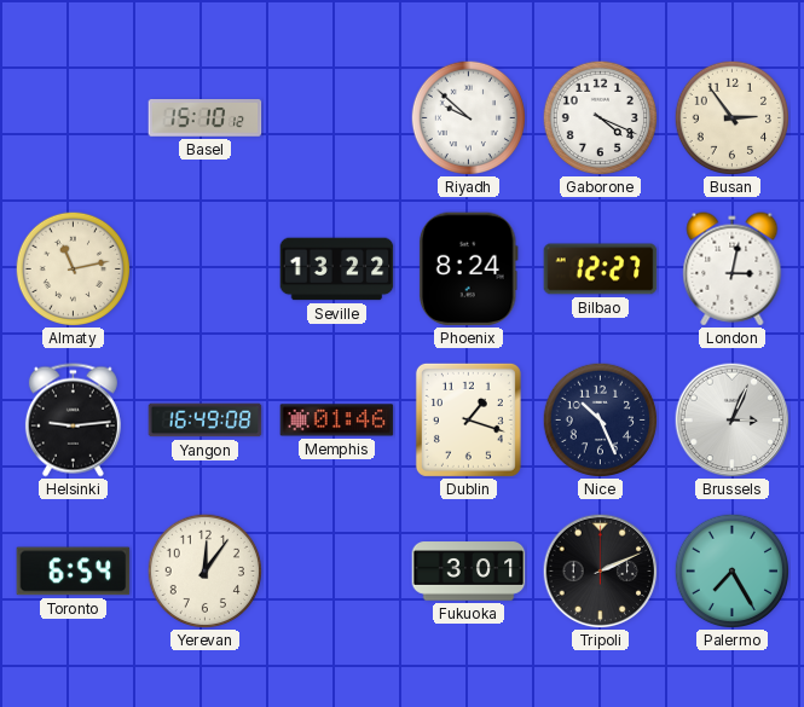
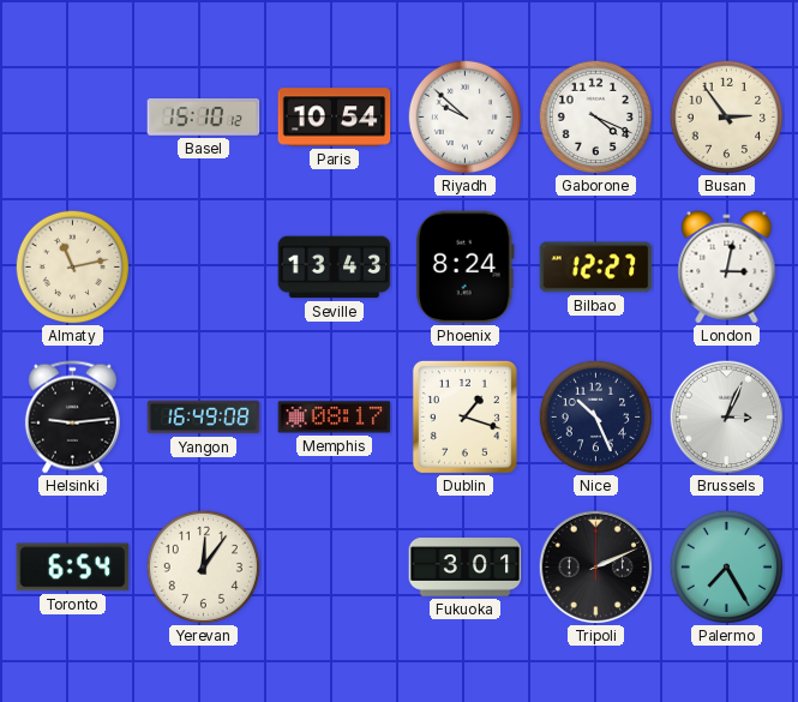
Paris: none -> 10:54 (335, 118)
Seville: 13:22 -> 13:43 (335, 268)
Memphis: 01:46 -> 08:17 (335, 418)
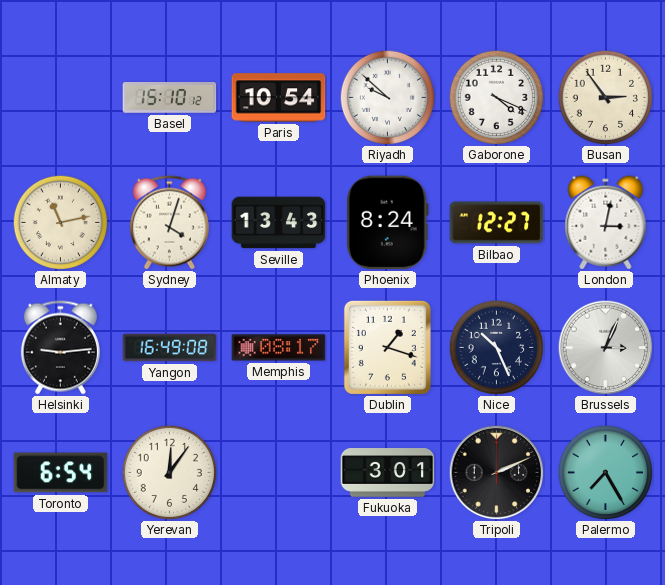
Sydney: none -> 4:03 (169, 223)
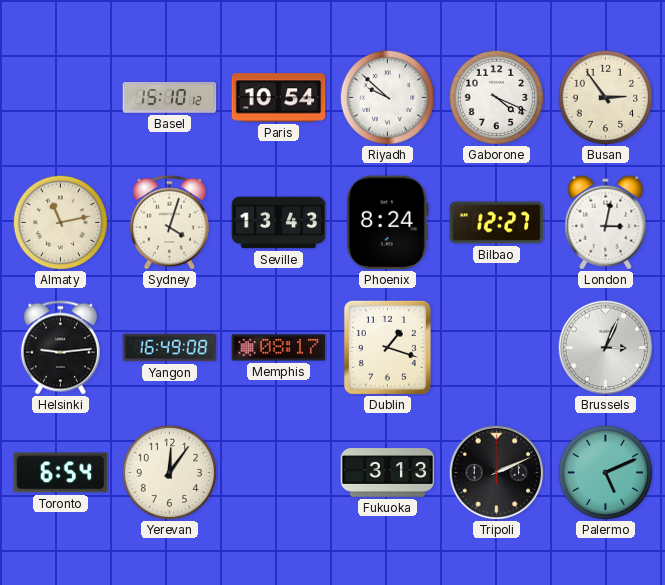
Nice: 10:26 -> none (496, 347)
Fukuoka: 3:01 -> 3:13 (388, 473)
Palermo: 7:25 -> 5:11 (605, 472)
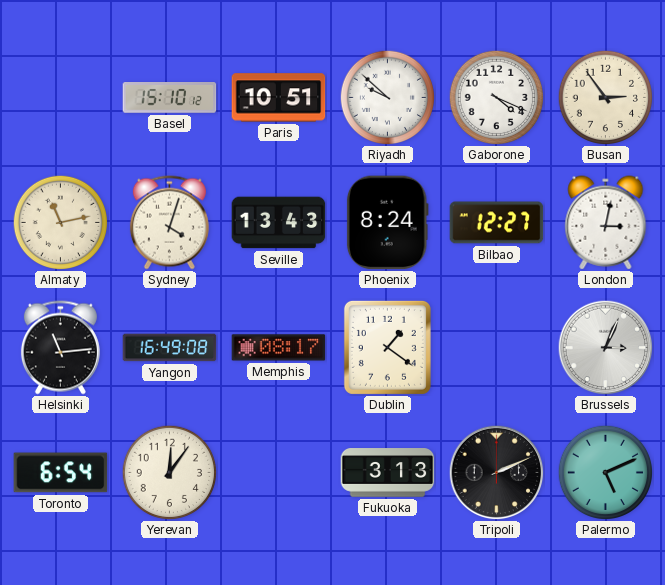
Paris: 10:54 -> 10:51 (279, 98)
Helsinki: 9:14 -> 11:14 (60, 348)
Dublin: 1:18 -> 1:21 (387, 347)
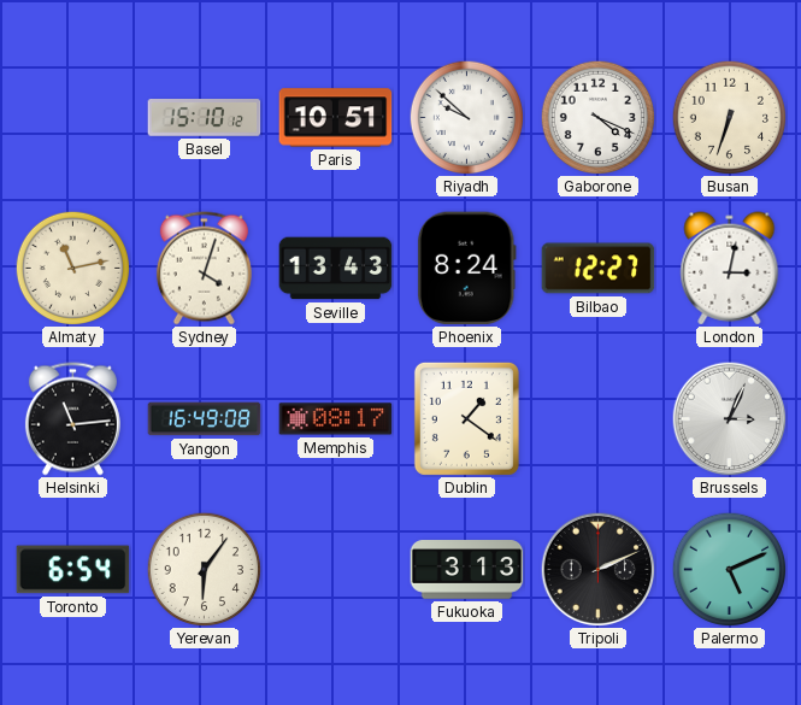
Busan: 2:54 -> 6:33 (729, 117)
Yerevan: 12:06 -> 6:06 (204, 569)
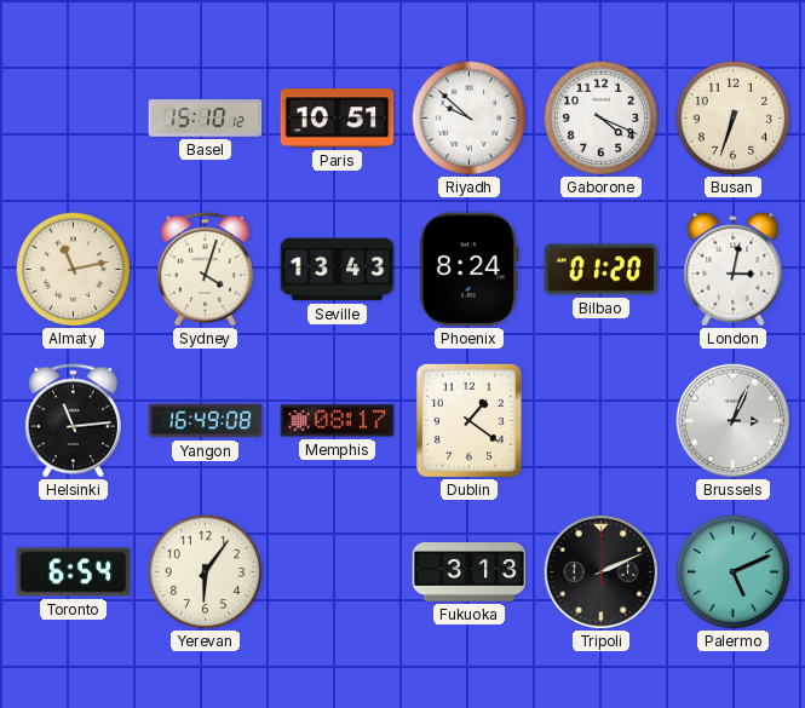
Bilbao: 12:27 -> 01:20 (602, 270)
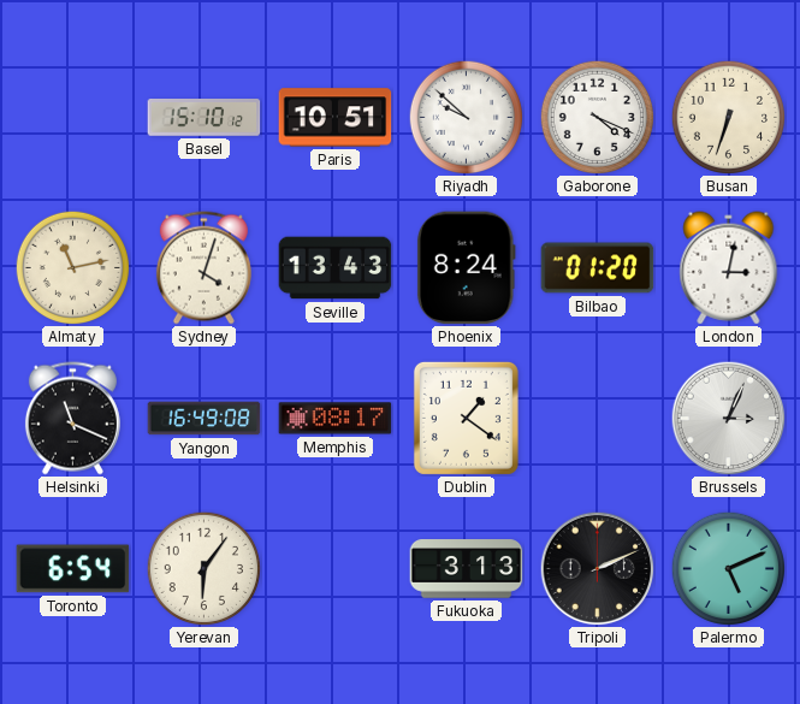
Helsinki: 11:14 -> 11:19 (72, 419)
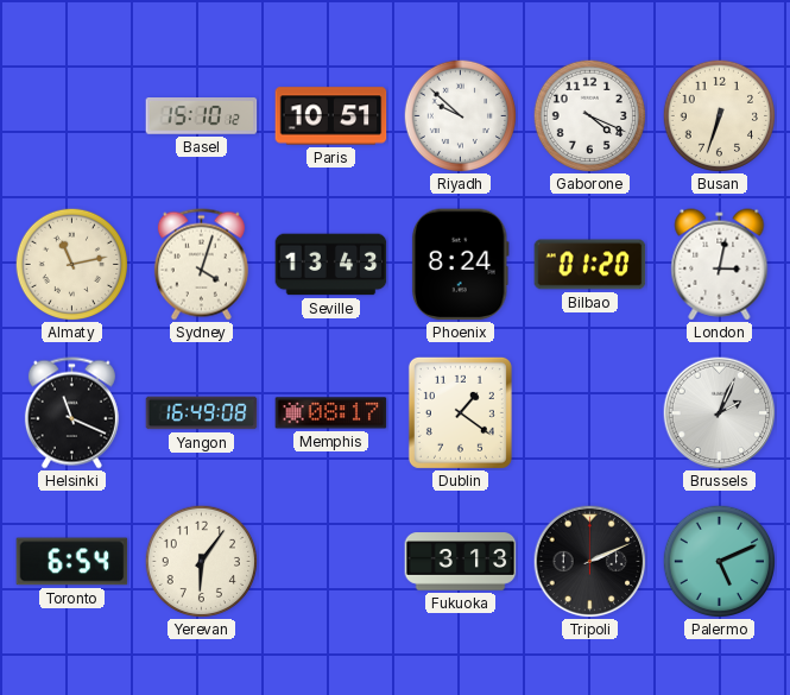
Brussels: 3:04 -> 2:04 (719, 412)
